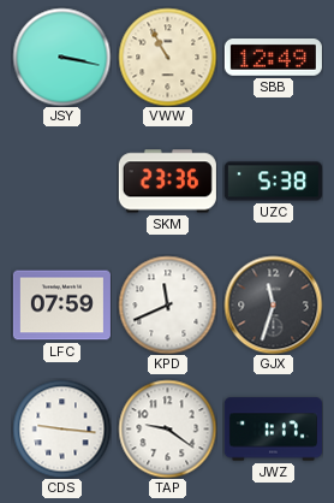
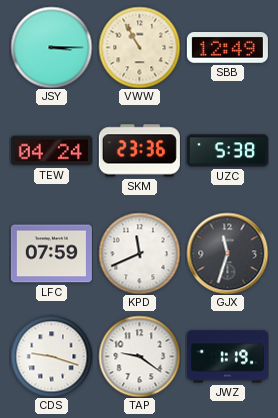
JSY: 3:17 -> 3:15 (51, 47)
TEW: none -> 04:24 (51, 151)
CDS: 9:16 -> 9:18 (51, 356)
JWZ: 1:17 -> 1:19 (227, 357)
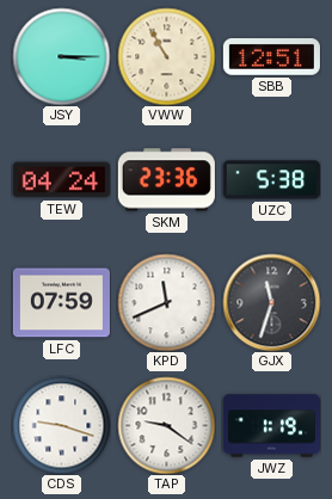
SBB: 12:49 -> 12:51 (271, 57)
